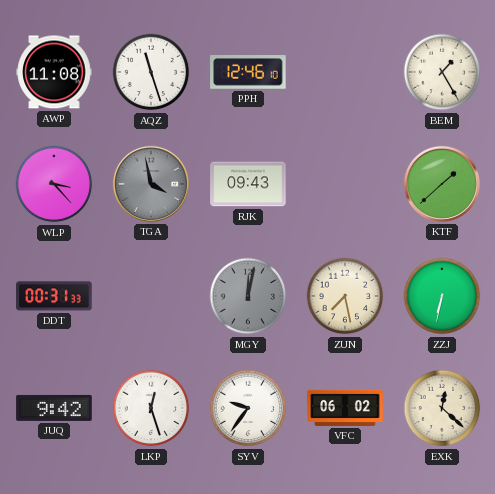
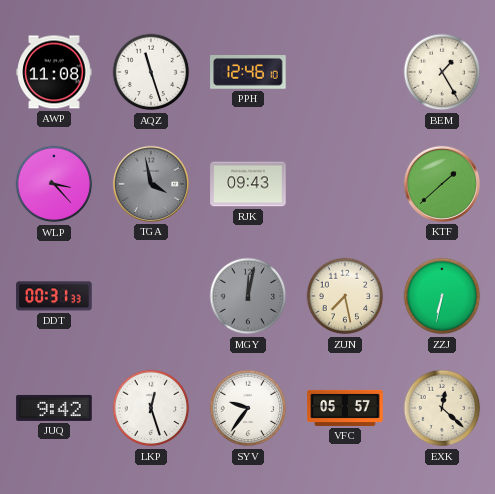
VFC: 06:02 -> 05:57 (345, 408)
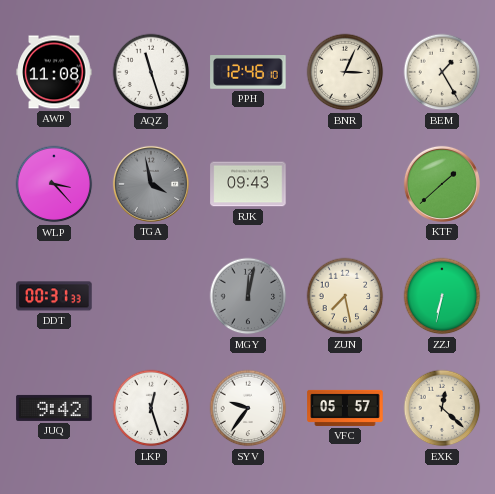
BNR: none -> 3:04 (345, 72)
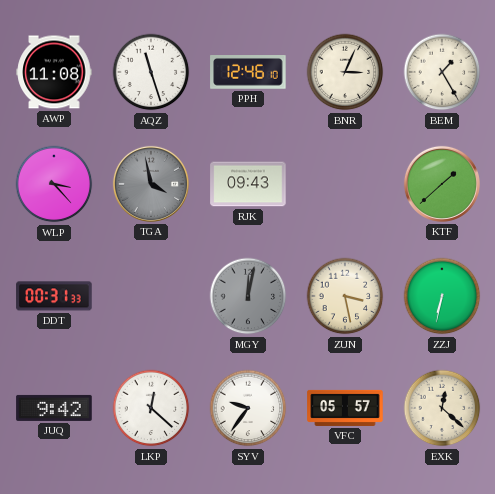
ZUN: 7:28 -> 3:28 (345, 296)
LKP: 12:27 -> 12:22 (151, 408)
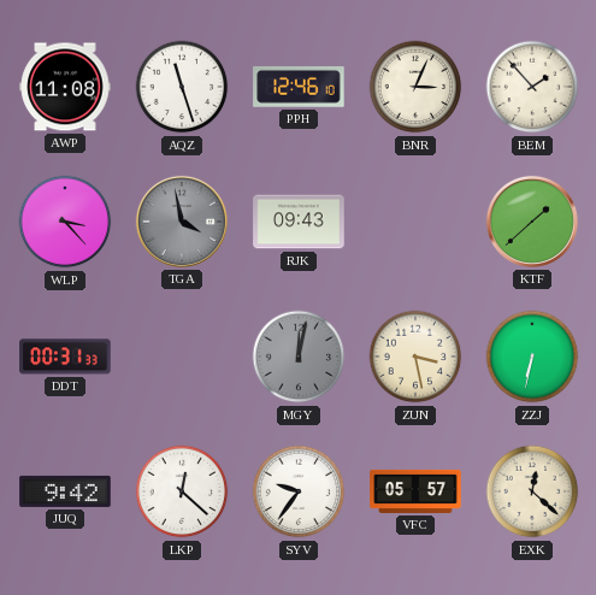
BEM: 1:25 -> 1:53 (532, 87)
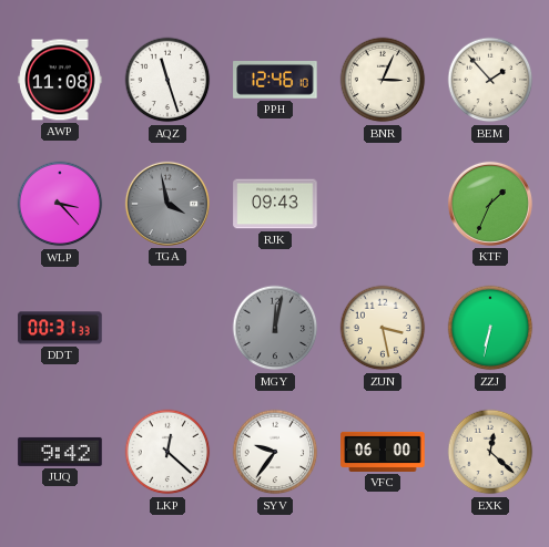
KTF: 1:38 -> 1:34 (490, 204)
VFC: 05:57 -> 06:00 (383, 452)
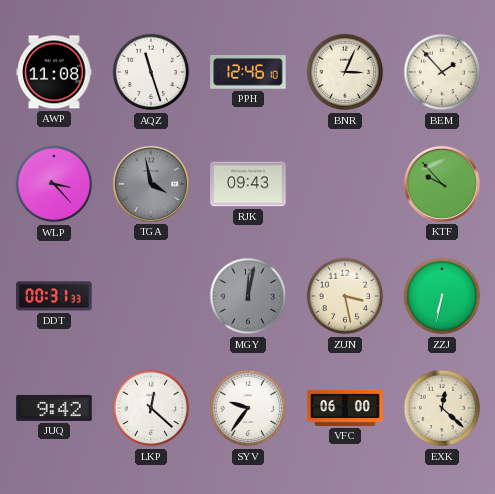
KTF: 1:34 -> 9:53 (442, 184)
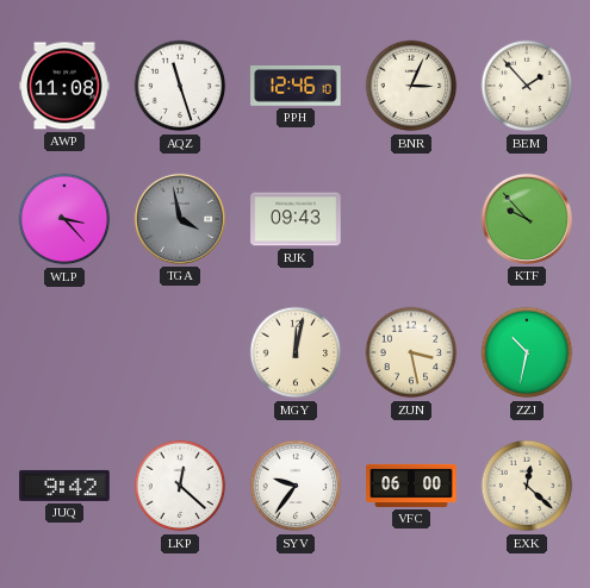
DDT: 00:31 -> none (54, 296)
MGY dial: grey -> cream (296, 352)
ZZJ: 6:32 -> 10:32 (527, 352)
